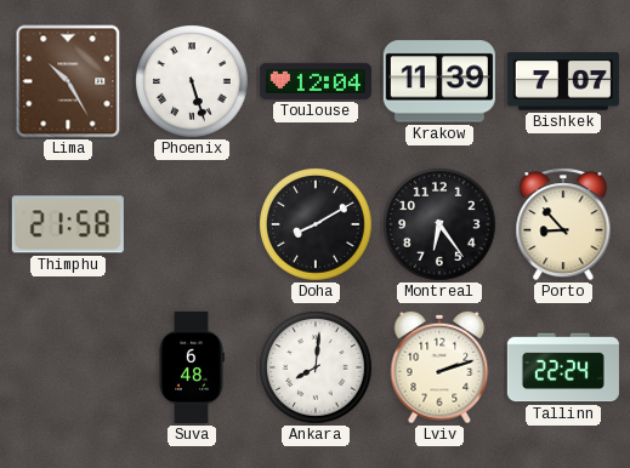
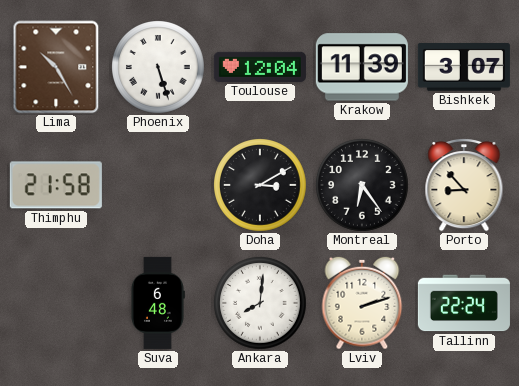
Bishkek: 7:07 -> 3:07 (464, 68)
Doha: 8:10 -> 3:10 (261, 186)
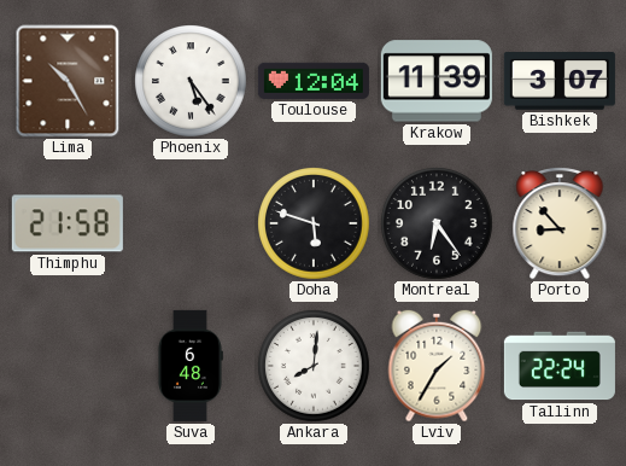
Phoenix: 5:27 -> 5:24 (192, 82)
Doha: 3:10 -> 5:48 (315, 225)
Lviv: 2:12 -> 1:35 (437, 366)
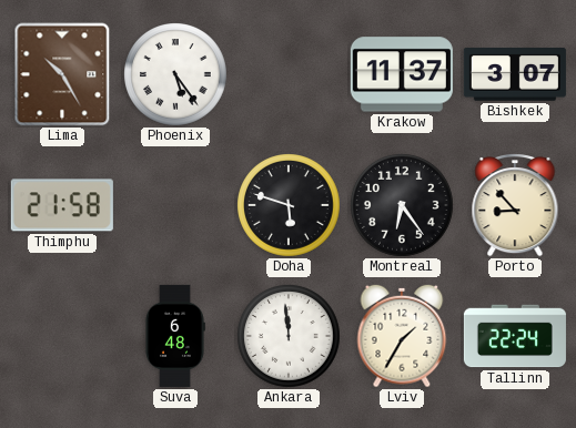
Toulouse: 12:04 -> none (314, 81)
Krakow: 11:39 -> 11:37 (402, 74)
Ankara: 8:01 -> 11:59 (290, 337)
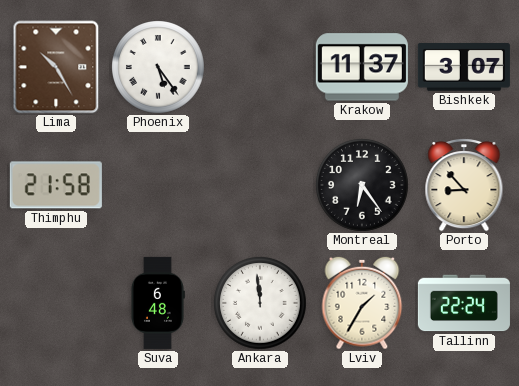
Doha: 5:48 -> none (290, 206)
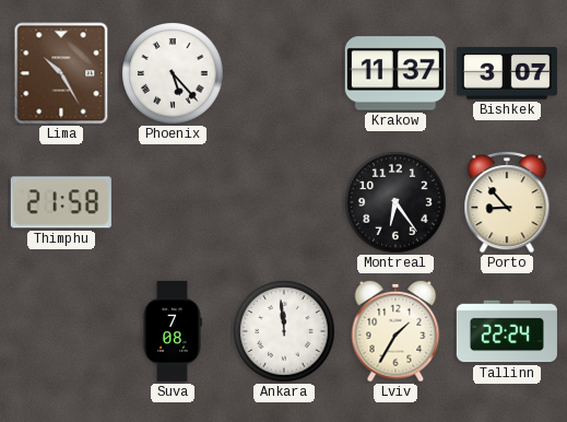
Phoenix: 5:24 -> 5:23 (174, 74)
Suva: 6:48 -> 7:08 (173, 331)
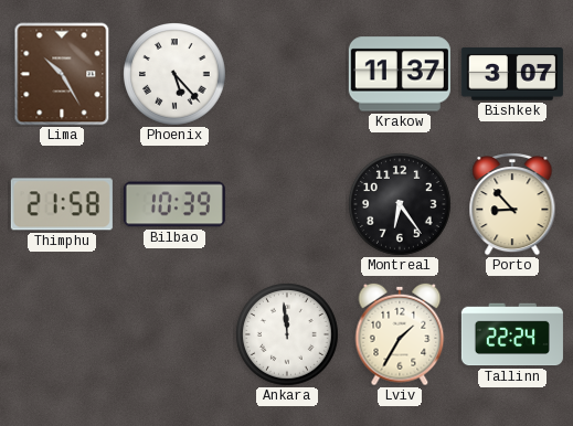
Bilbao: none -> 10:39 (174, 204)
Suva: 7:08 -> none (173, 331)
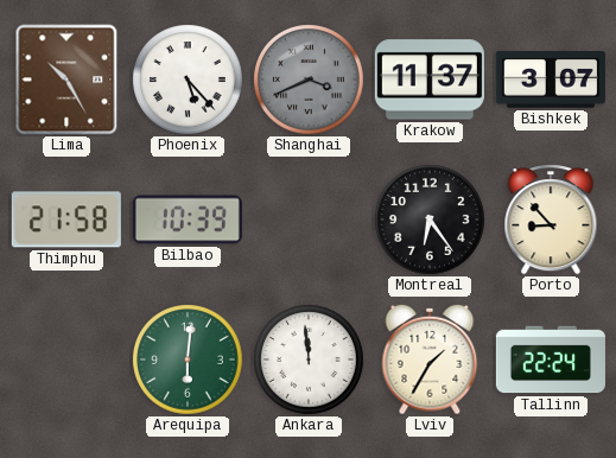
Shanghai: none -> 3:41 (310, 81)
Arequipa: none -> 6:01 (189, 361)
